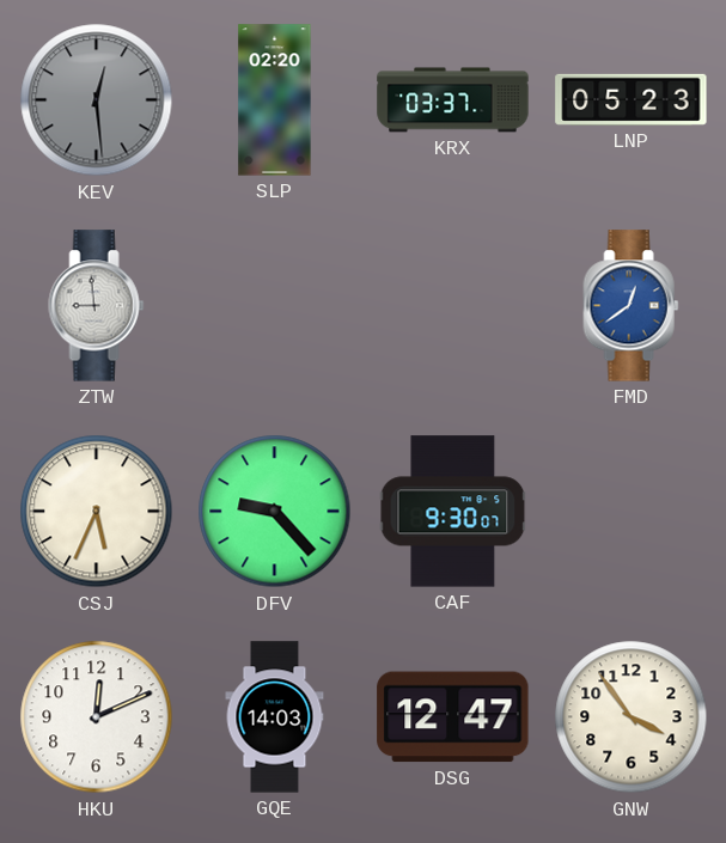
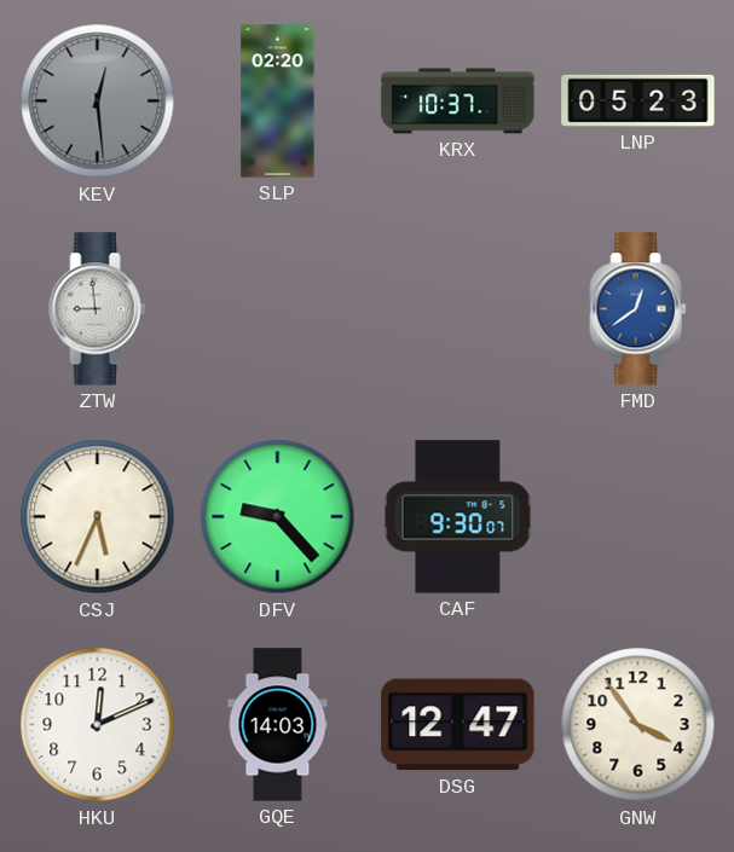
KRX: 03:37 -> 10:37 (458, 102)
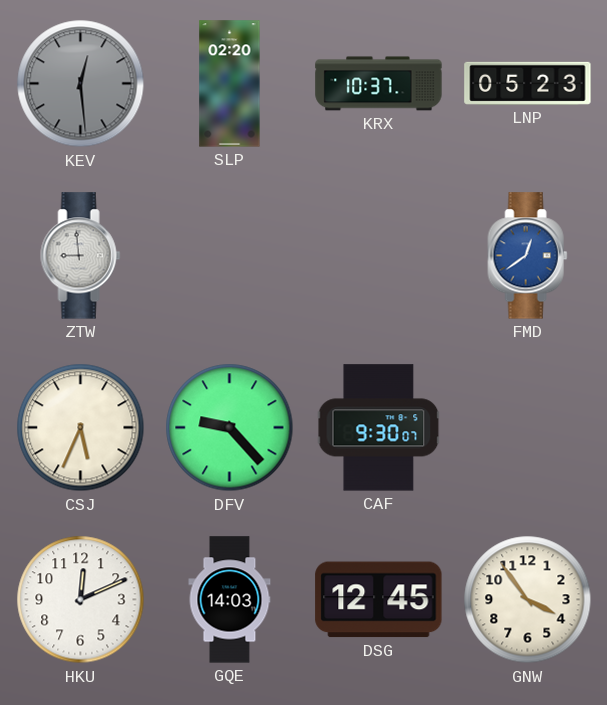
DSG: 12:47 -> 12:45 (379, 600)
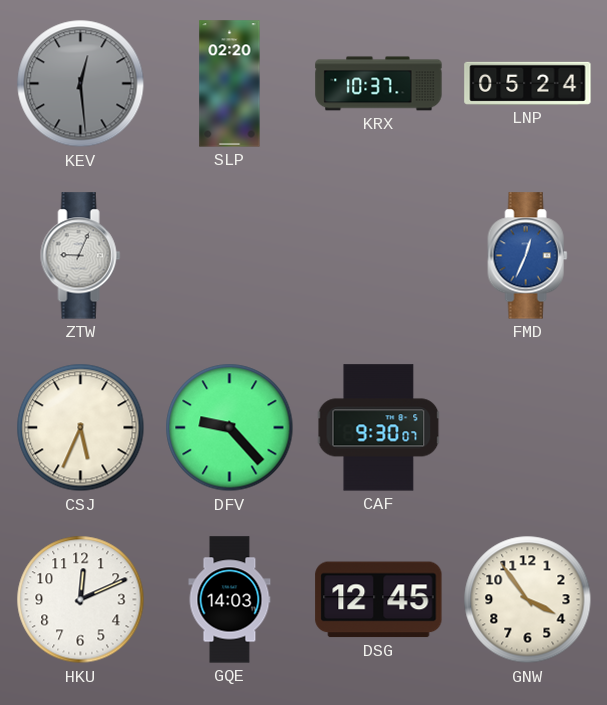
LNP: 05:23 -> 05:24 (528, 83)
ZTW: 8:59 -> 9:04 (81, 256)
FMD: 12:39 -> 12:34 (528, 256)
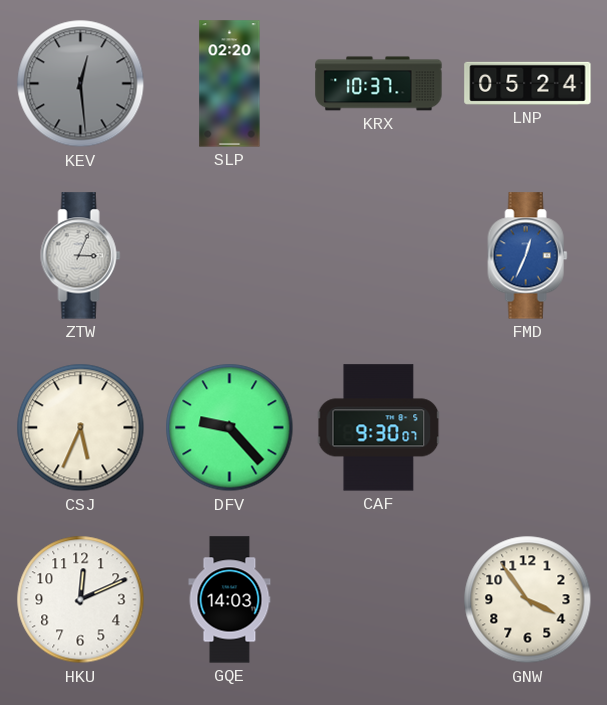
ZTW: 9:04 -> 3:04 (81, 256)
DSG: 12:45 -> none (379, 600)
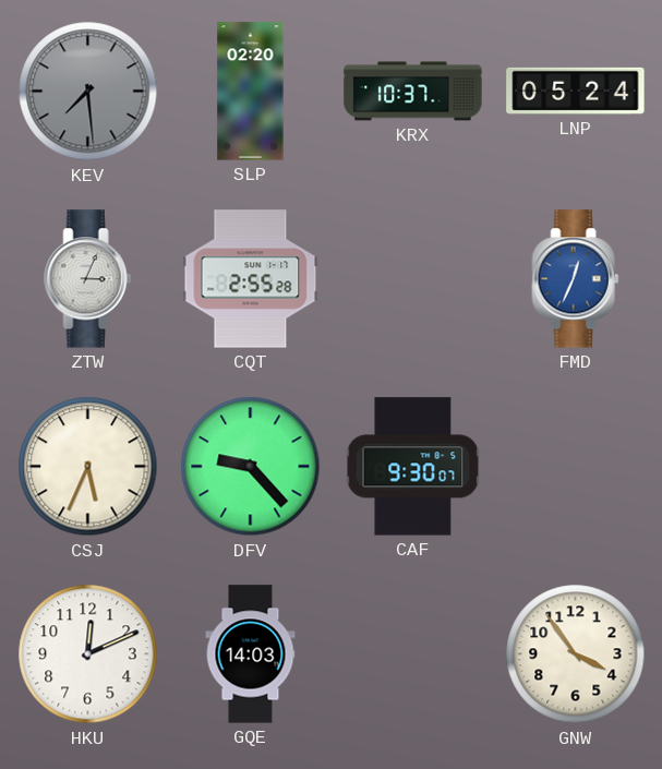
KEV: 12:29 -> 7:29 (88, 92)
CQT: none -> 2:55 (251, 279)
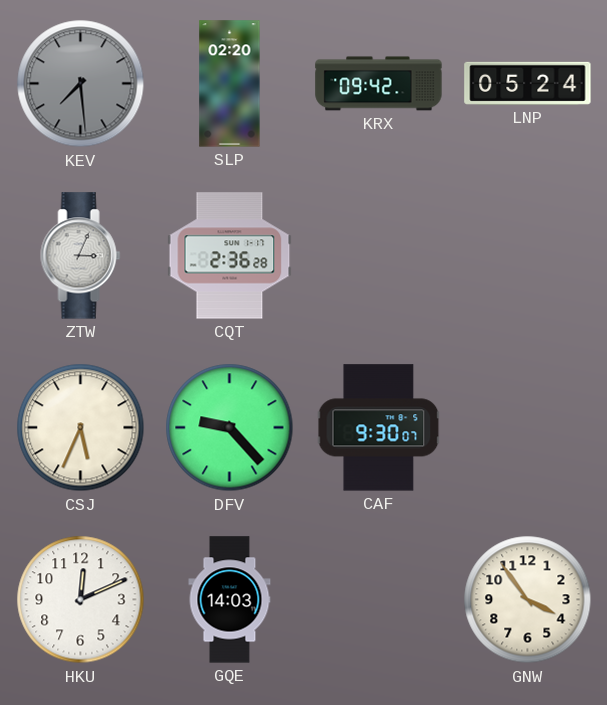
KRX: 10:37 -> 09:42 (379, 84)
CQT: 2:55 -> 2:36 (230, 256)
FMD: 12:34 -> none (576, 279)
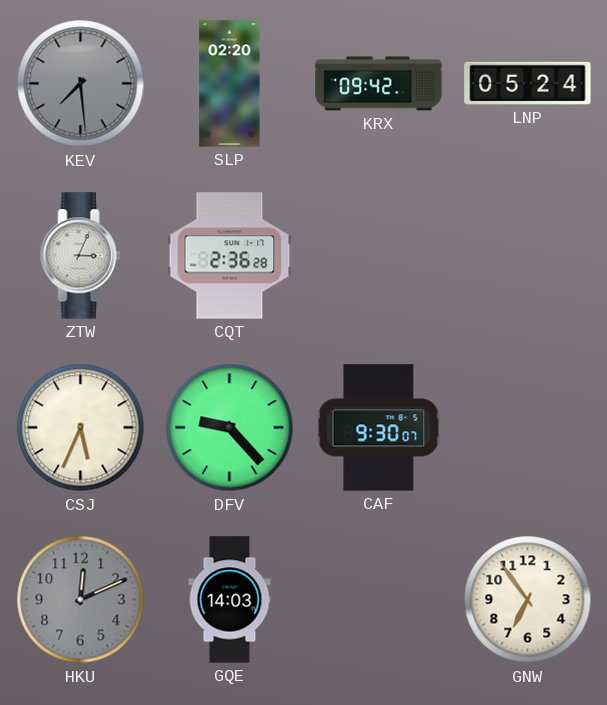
HKU dial: white -> grey (81, 600)
GNW: 3:54 -> 6:54 (528, 600)
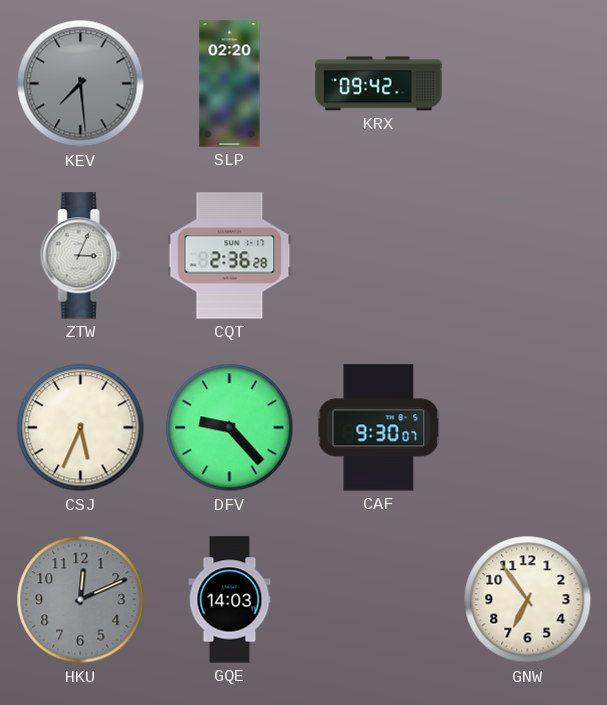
LNP: 05:24 -> none (528, 83)
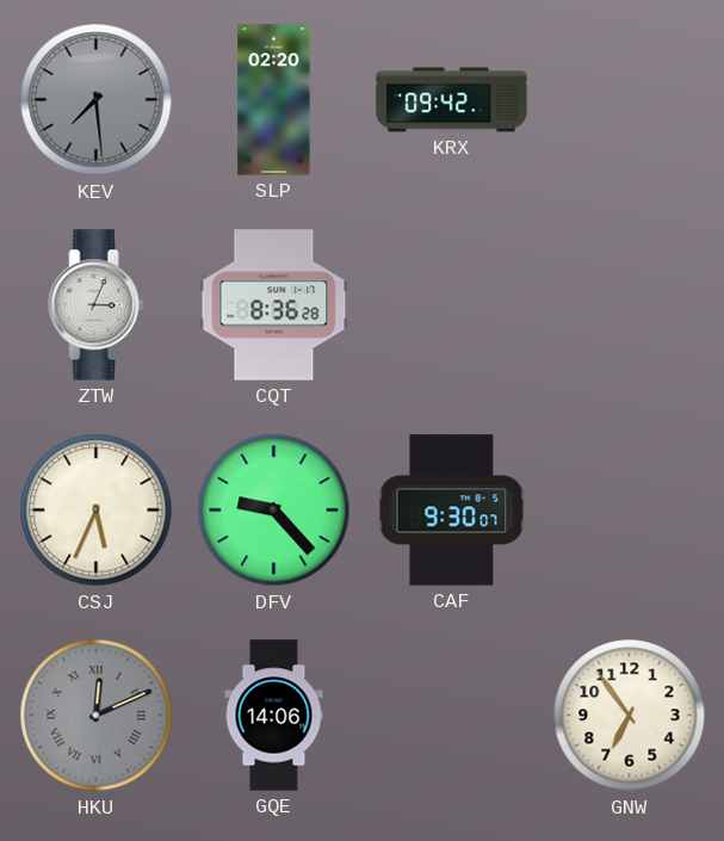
CQT: 2:36 -> 8:36 (274, 305)
HKU numerals: Arabic -> Roman (97, 716)
GQE: 14:03 -> 14:06 (274, 716)
